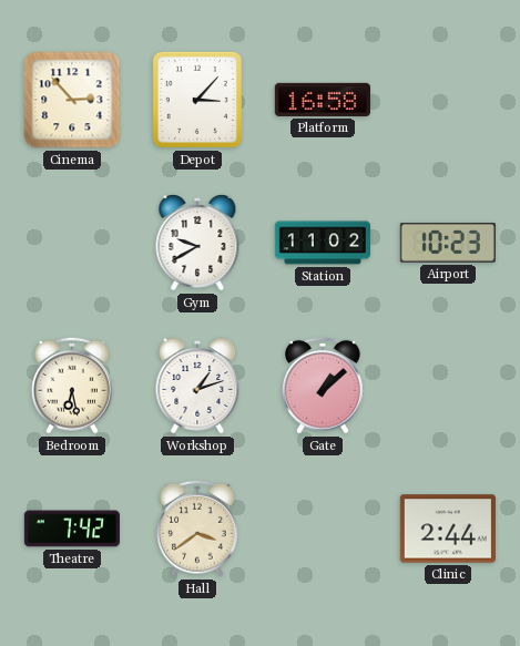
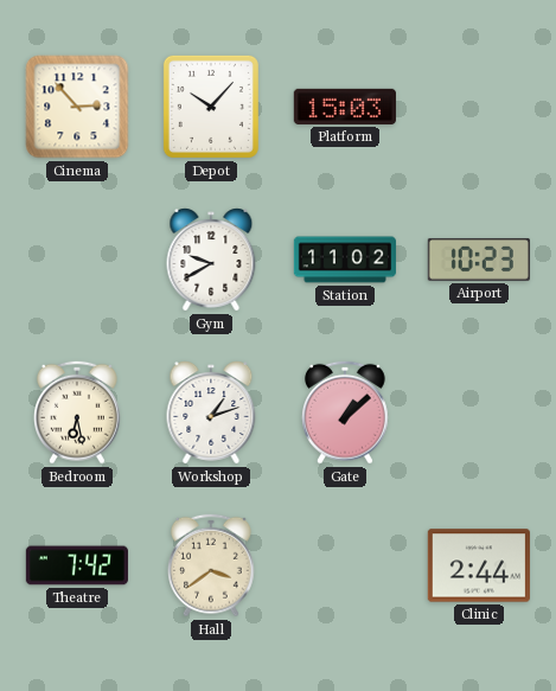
Depot: 3:07 -> 10:07 (211, 107)
Platform: 16:58 -> 15:03 (345, 107)
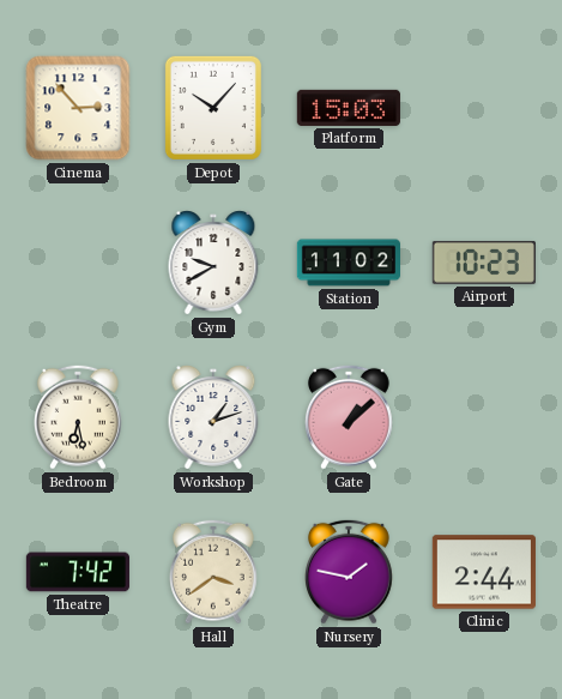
Nursery: none -> 1:47 (350, 572)
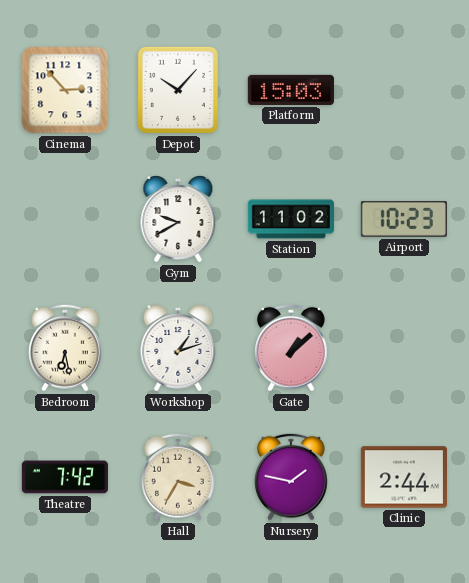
Hall: 3:39 -> 3:35 (179, 477)
